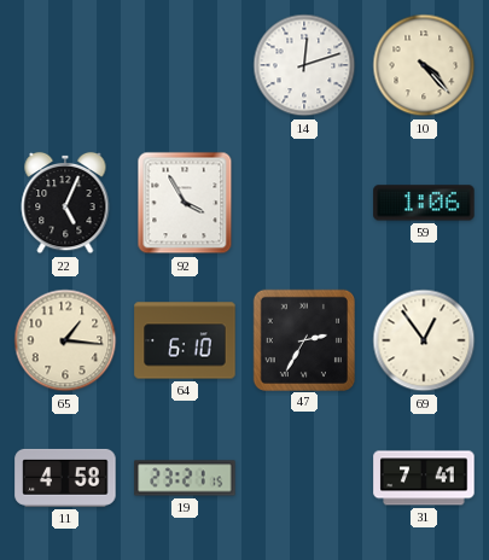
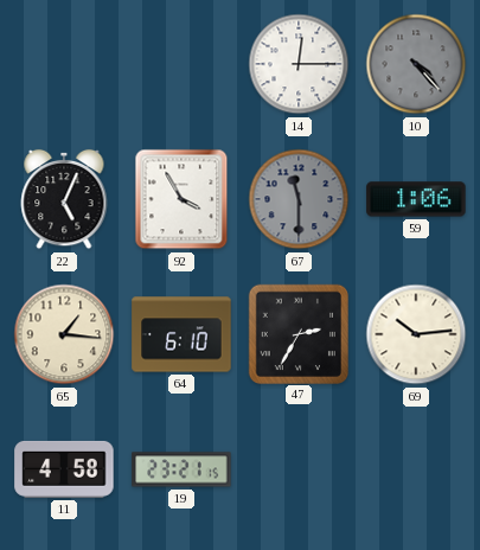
14: 12:12 -> 12:15 (299, 64)
10 dial: cream -> grey (416, 64)
67: none -> 11:30 (299, 199)
69: 12:54 -> 10:14 (416, 334)
31: 7:41 -> none (424, 478)
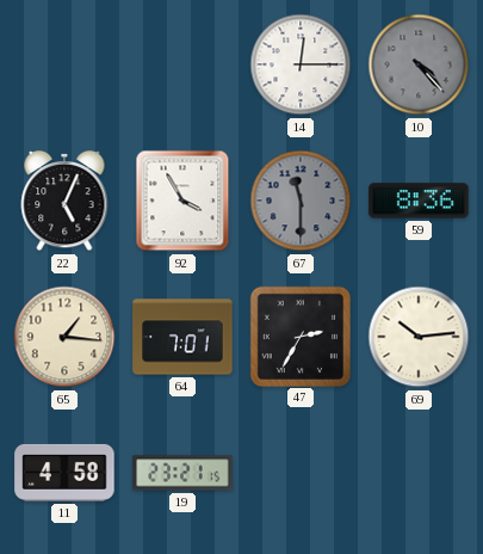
59: 1:06 -> 8:36 (419, 201)
64: 6:10 -> 7:01 (182, 337)
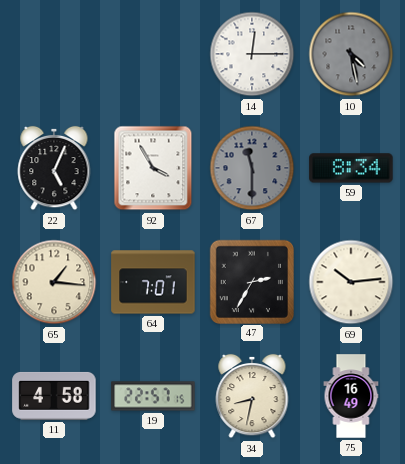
10: 4:23 -> 4:28 (351, 54)
59: 8:36 -> 8:34 (351, 168)
19: 23:21 -> 22:57 (153, 396)
34: none -> 8:32 (252, 396)
75: none -> 16:49 (351, 396)
